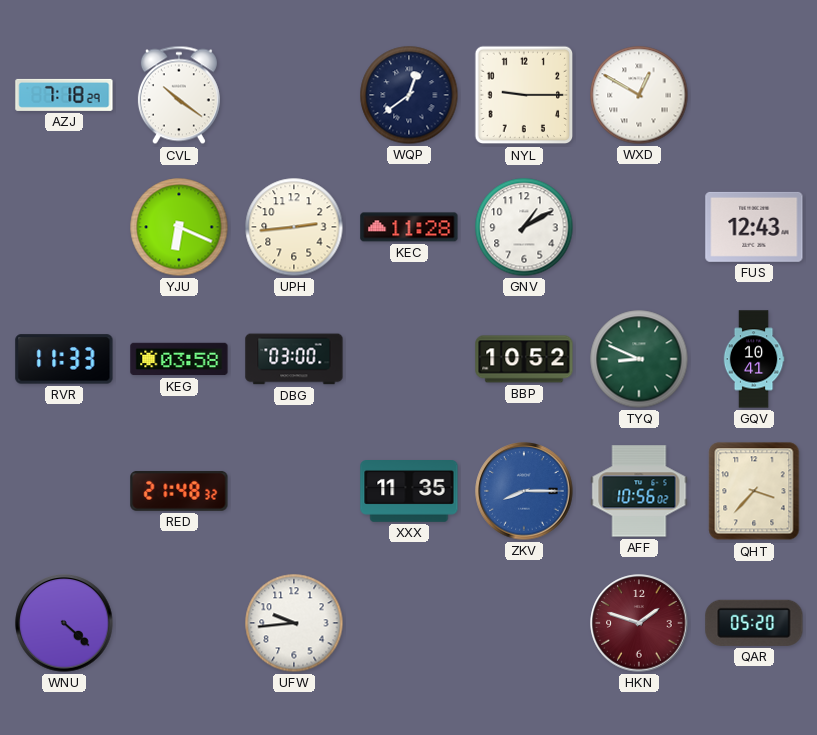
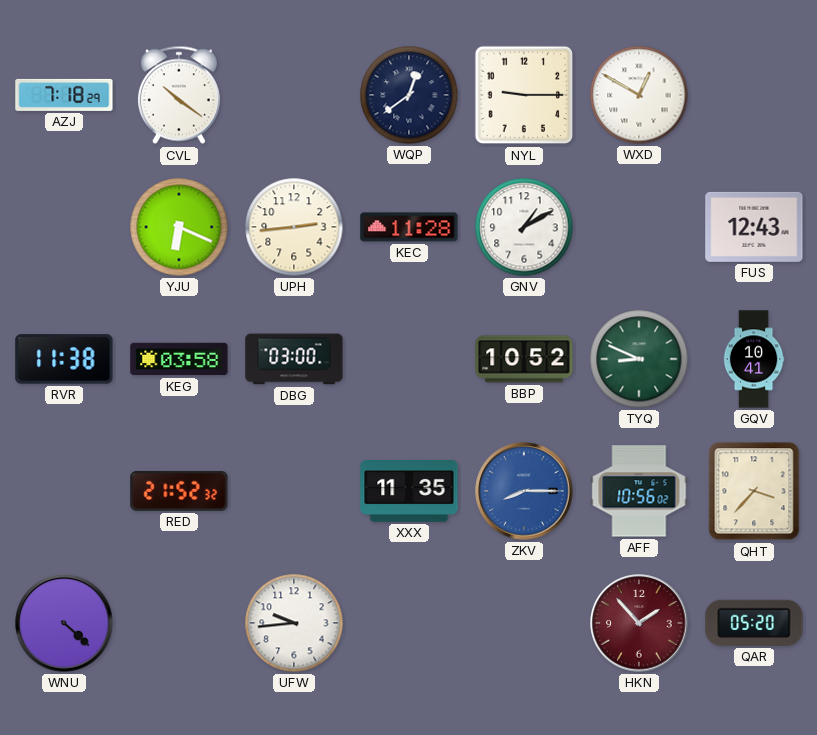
RVR: 11:33 -> 11:38 (64, 359)
RED: 21:48 -> 21:52 (179, 491)
HKN: 1:48 -> 1:53 (639, 623)
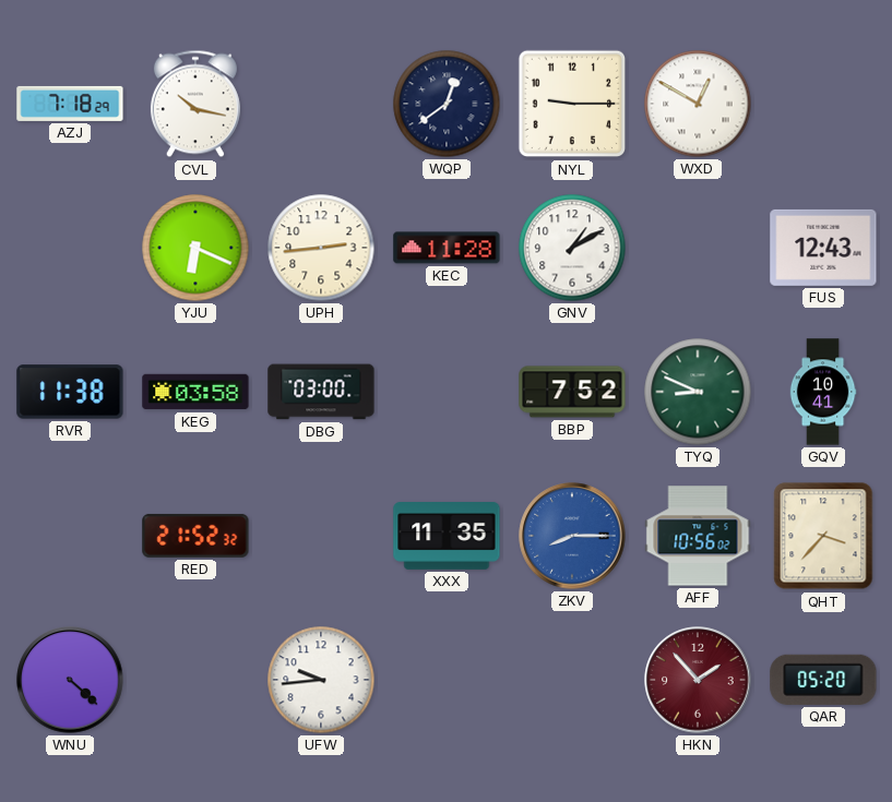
CVL: 10:21 -> 10:17 (195, 104)
BBP: 10:52 -> 7:52 (572, 392)
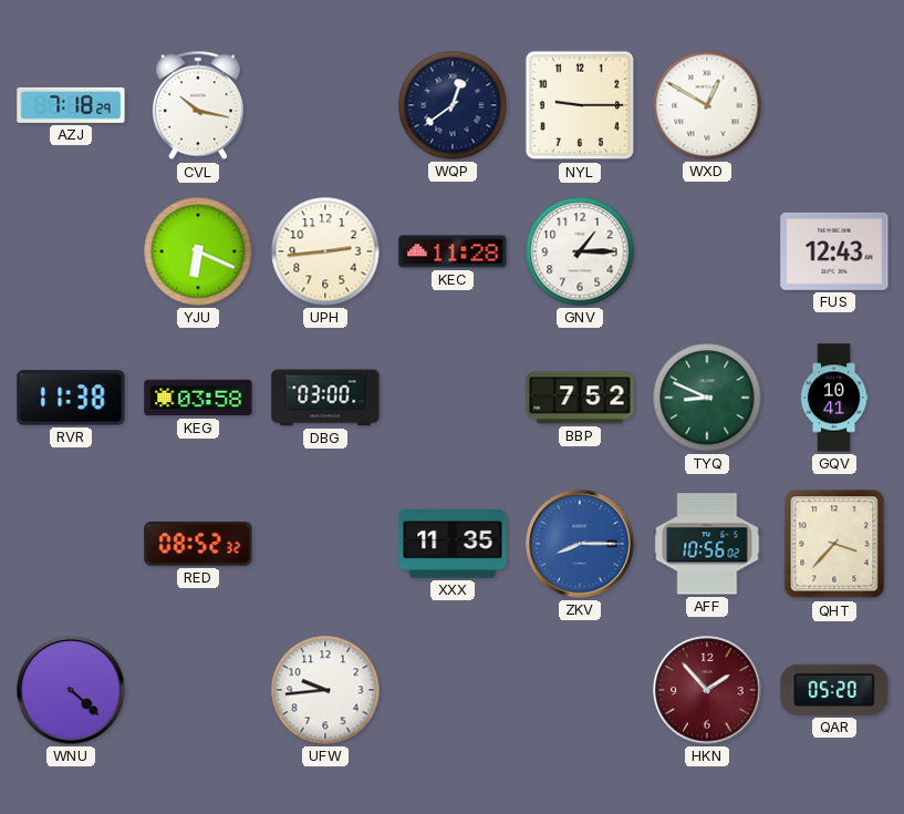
GNV: 1:10 -> 1:15 (580, 251)
RED: 21:52 -> 08:52 (198, 544)
